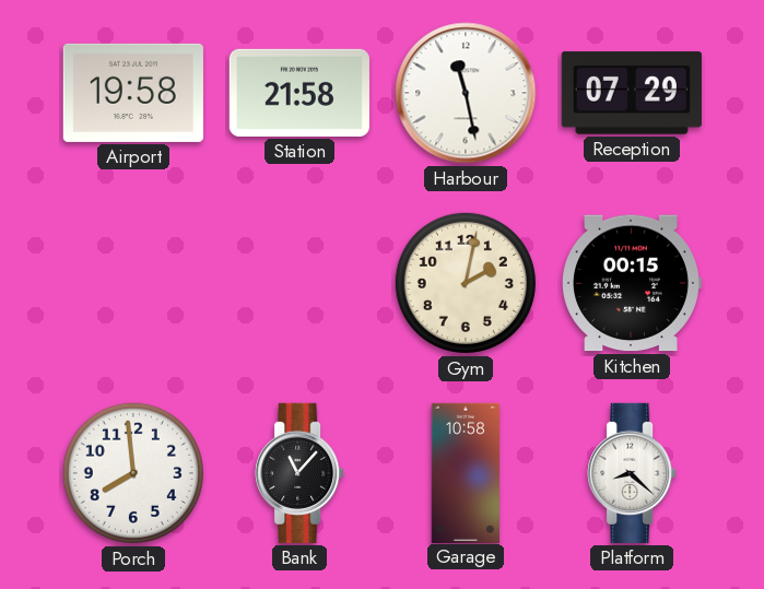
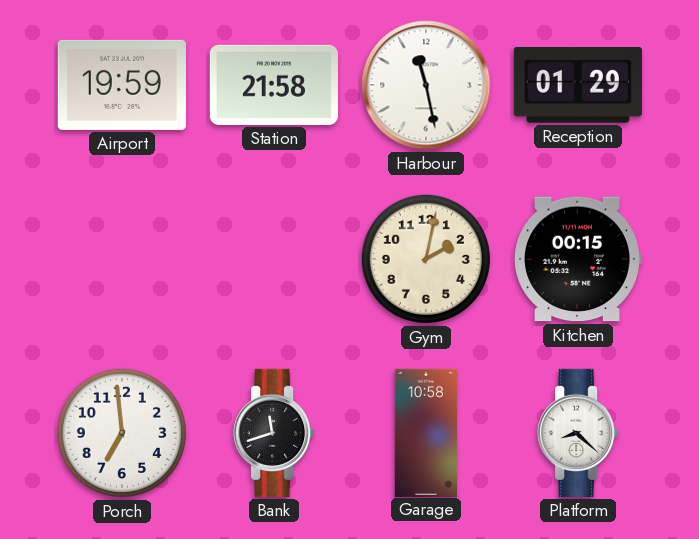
Airport: 19:58 -> 19:59 (122, 85)
Reception: 07:29 -> 01:29 (578, 85)
Porch: 7:59 -> 6:59 (122, 433)
Bank: 11:07 -> 11:42 (274, 433)
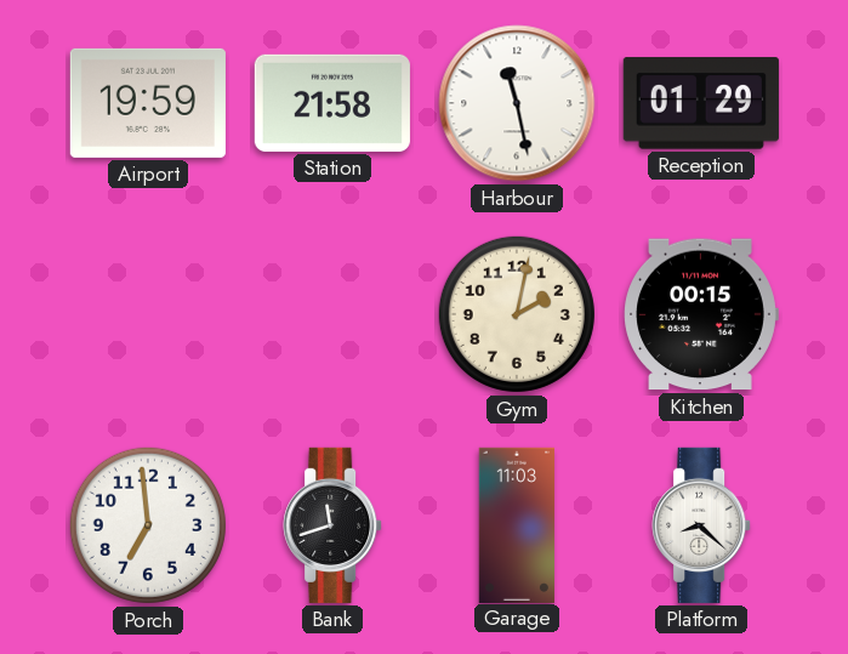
Garage: 10:58 -> 11:03 (516, 524)
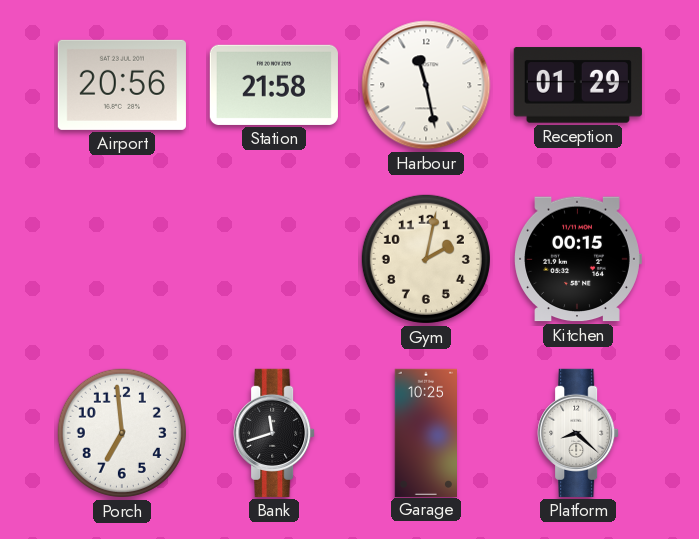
Airport: 19:59 -> 20:56 (122, 85)
Garage: 11:03 -> 10:25 (425, 432)
